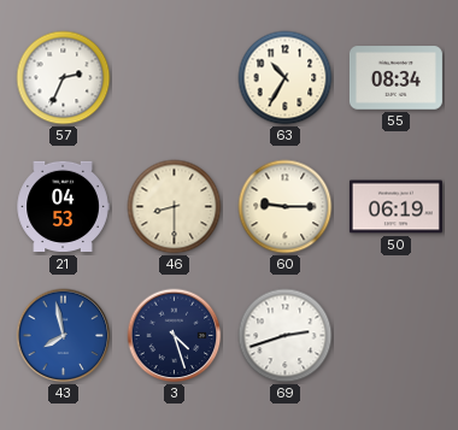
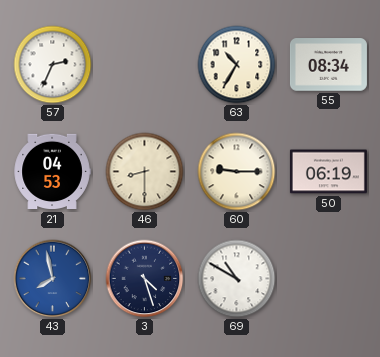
69: 2:42 -> 10:50 (237, 279)
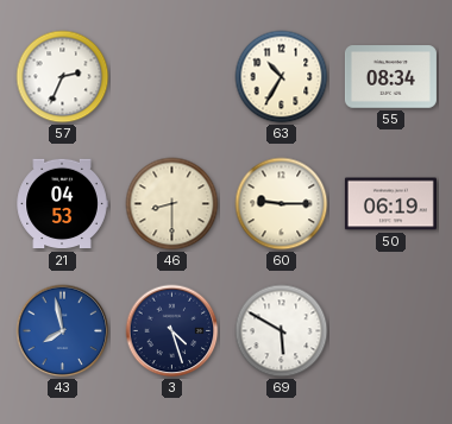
69: 10:50 -> 5:50 (282, 331)
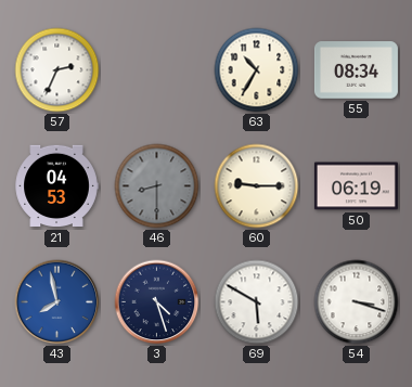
46 dial: cream -> grey (157, 186)
54: none -> 3:18 (357, 302)
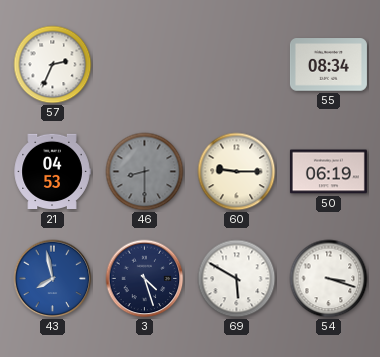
63: 10:35 -> none (257, 70)
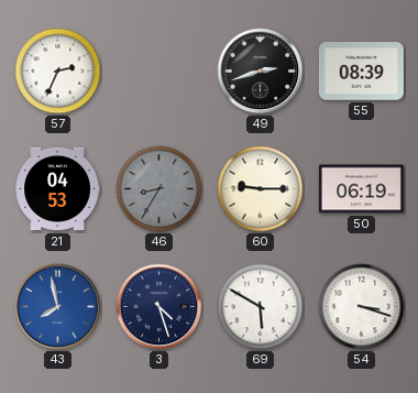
49: none -> 2:42 (261, 72)
55: 08:34 -> 08:39 (361, 72)
46: 8:30 -> 8:35 (159, 189)
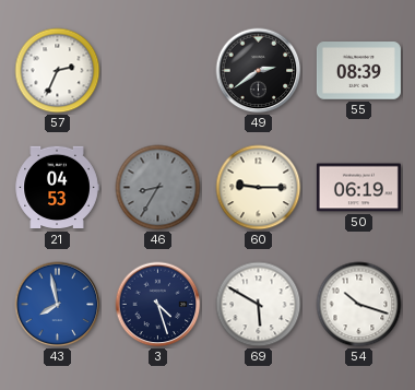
49: 2:42 -> 2:39 (259, 71)
54: 3:18 -> 10:18 (359, 305)
